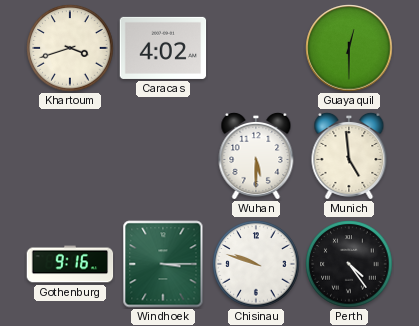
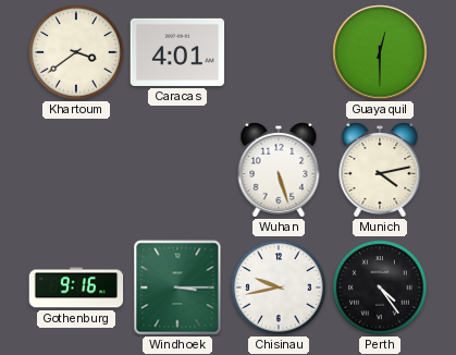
Khartoum: 3:42 -> 3:39 (76, 52)
Caracas: 4:02 -> 4:01 (177, 52)
Wuhan: 5:30 -> 5:27 (279, 170)
Munich: 4:59 -> 4:13 (380, 170)
Chisinau: 9:48 -> 9:43 (279, 287)
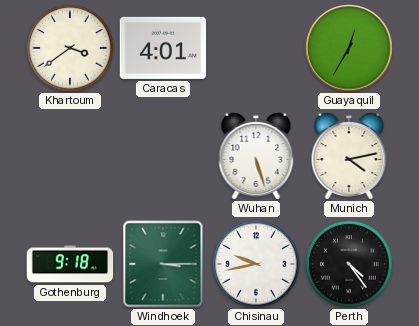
Guayaquil: 12:30 -> 12:35 (349, 48)
Gothenburg: 9:16 -> 9:18 (70, 264)
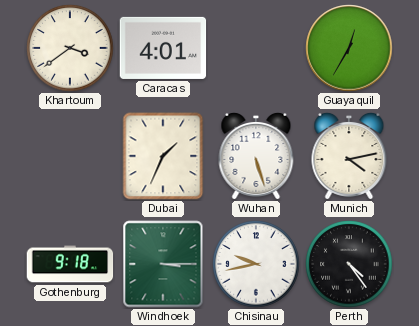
Dubai: none -> 1:34 (163, 156)
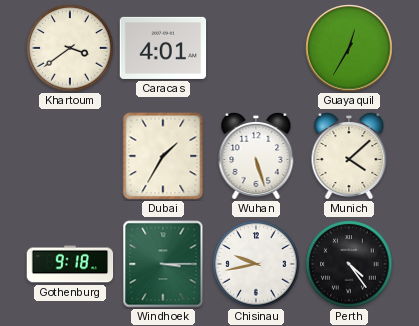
Dubai: 1:34 -> 1:35 (163, 156)
Munich: 4:13 -> 4:08 (349, 156)
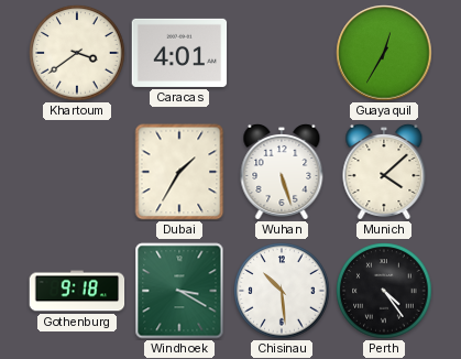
Windhoek: 3:15 -> 3:20 (179, 291)
Chisinau: 9:43 -> 10:29 (282, 291)
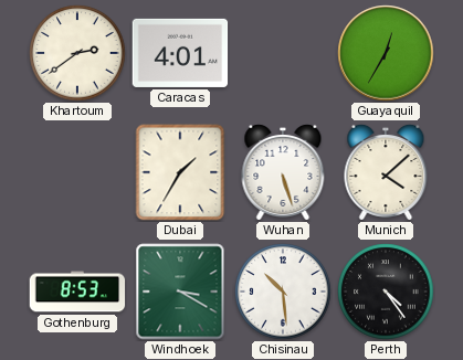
Khartoum: 3:39 -> 2:39 (77, 53)
Gothenburg: 9:18 -> 8:53 (77, 292)
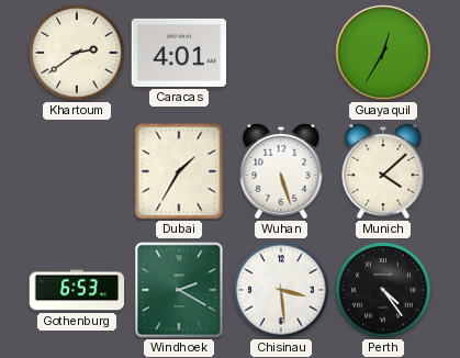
Gothenburg: 8:53 -> 6:53 (77, 290)
Windhoek: 3:20 -> 2:20 (179, 290)
Chisinau: 10:29 -> 3:29 (281, 290)
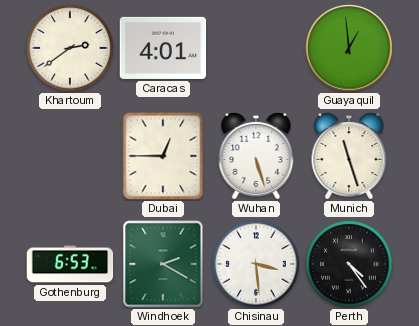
Guayaquil: 12:35 -> 12:59 (349, 48)
Dubai: 1:35 -> 12:45 (163, 156)
Munich: 4:08 -> 11:27 (349, 156)
